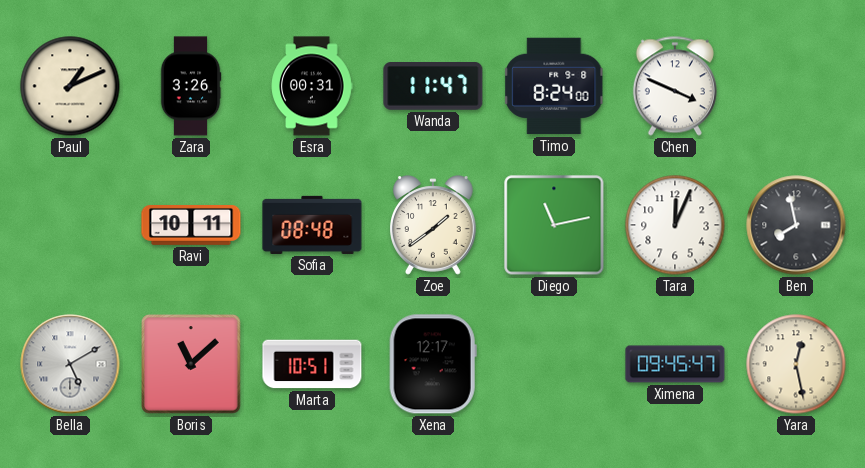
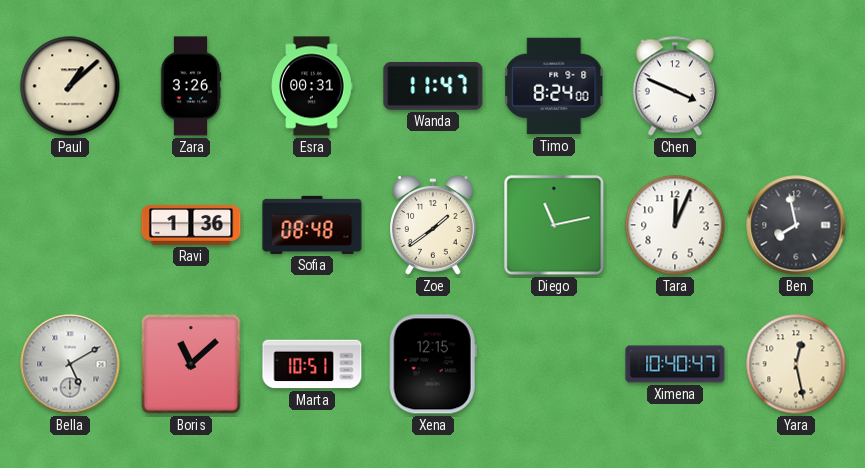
Paul: 1:11 -> 1:08 (70, 86)
Ravi: 10:11 -> 1:36 (191, 226)
Xena: 12:17 -> 12:15 (433, 364)
Ximena: 09:45 -> 10:40 (675, 364)
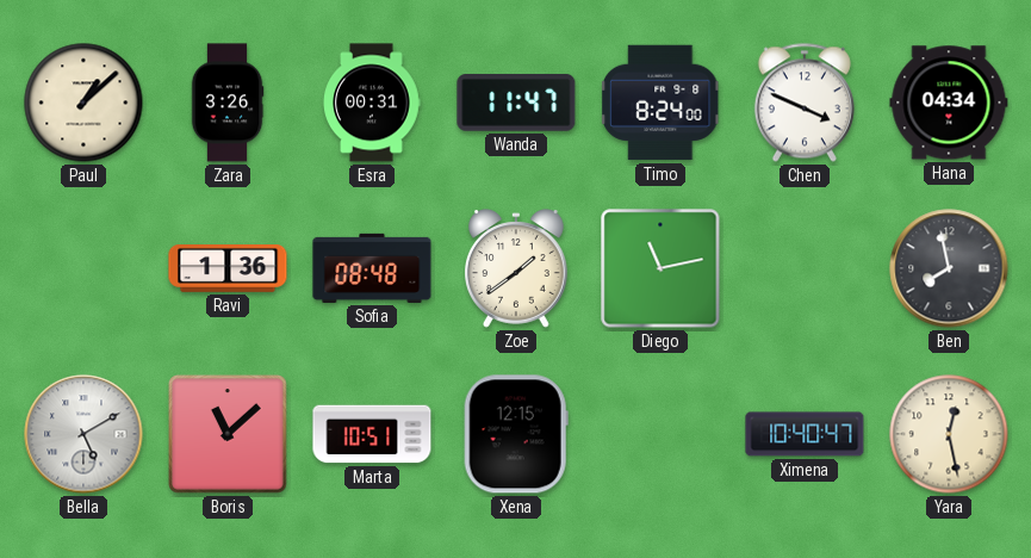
Hana: none -> 04:34 (949, 103)
Tara: 12:04 -> none (675, 225)
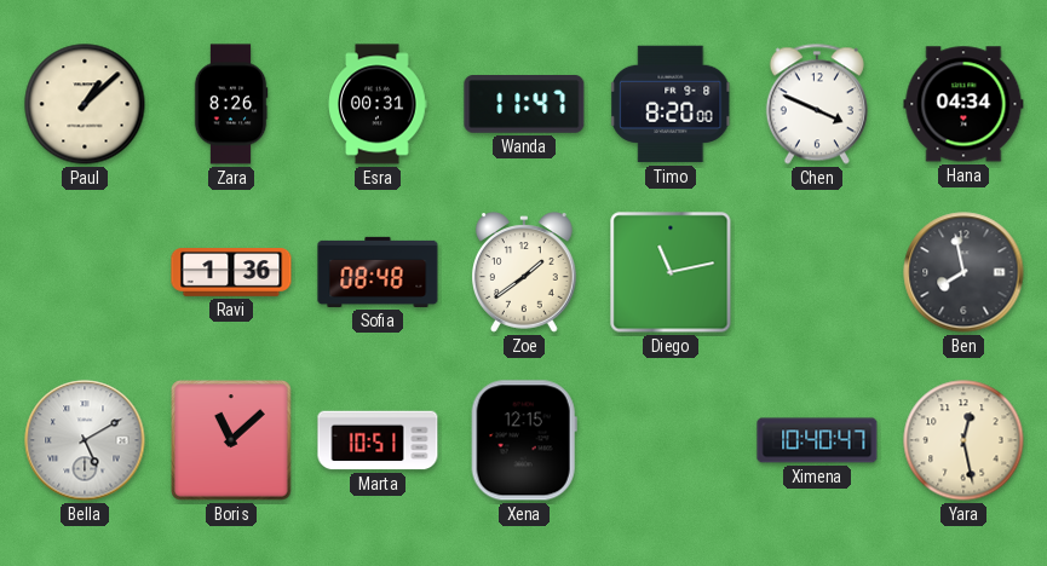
Zara: 3:26 -> 8:26 (231, 104)
Timo: 8:24 -> 8:20 (672, 104)
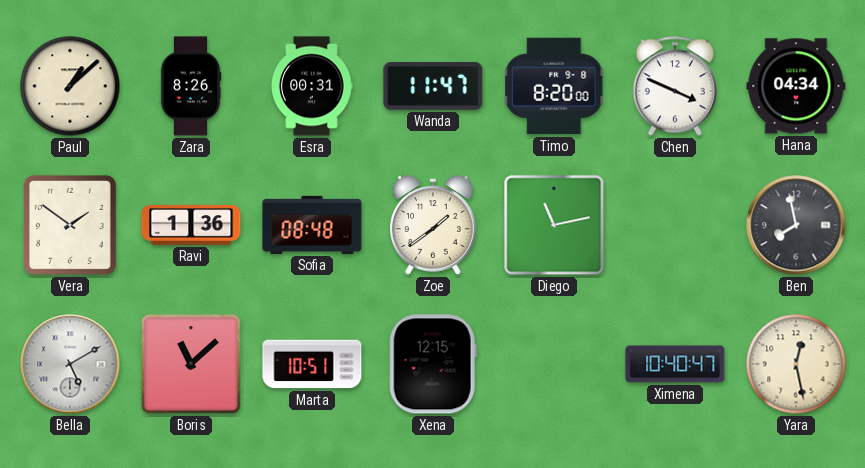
Vera: none -> 1:51 (70, 225)
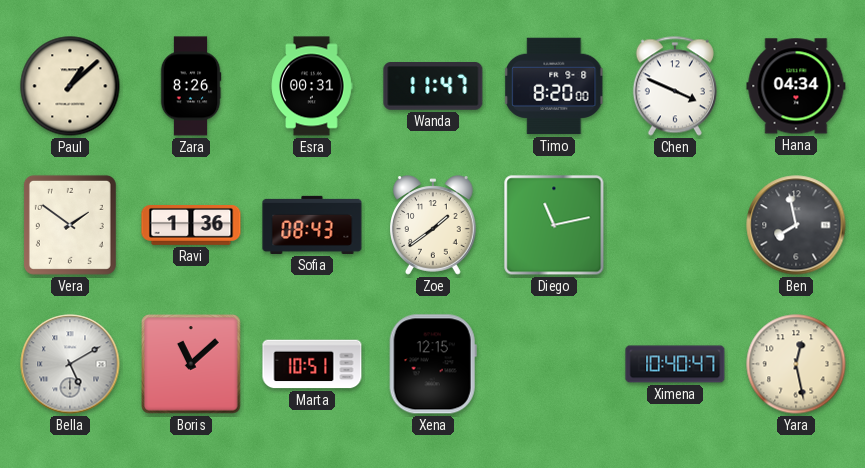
Sofia: 08:48 -> 08:43 (312, 225)
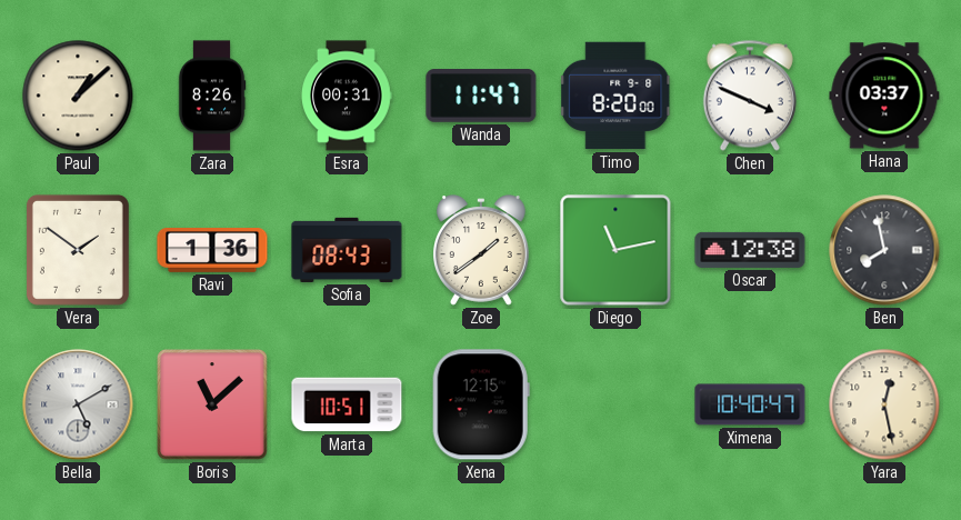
Hana: 04:34 -> 03:37 (884, 96)
Oscar: none -> 12:38 (750, 250)
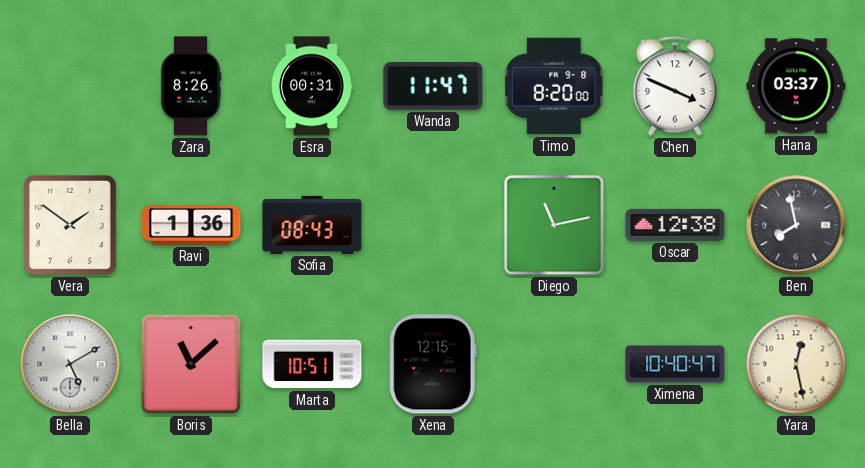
Paul: 1:08 -> none (78, 96)
Zoe: 1:39 -> none (482, 250)
